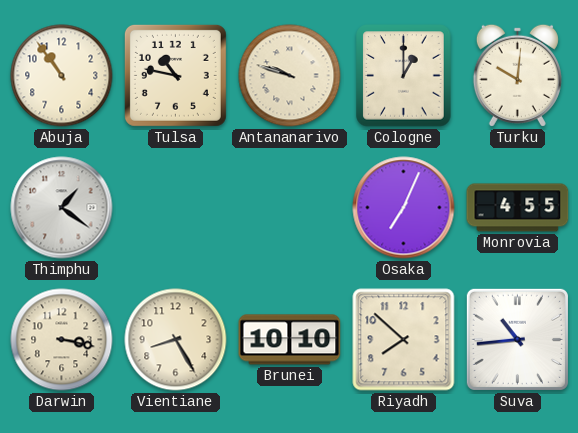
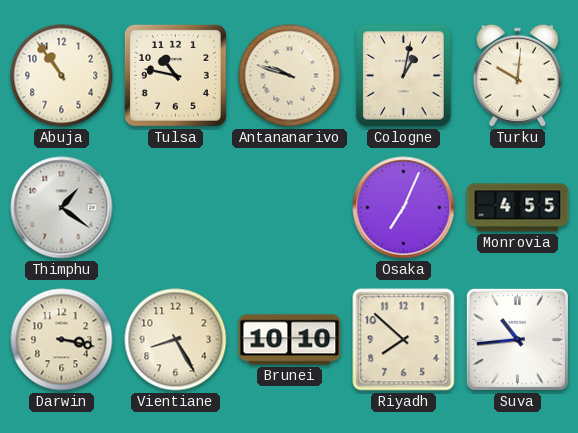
Cologne: 1:00 -> 1:02 (404, 76)
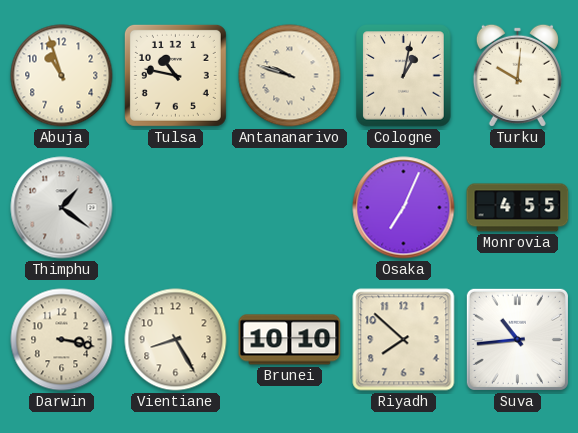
Abuja: 10:54 -> 10:57 (62, 76)
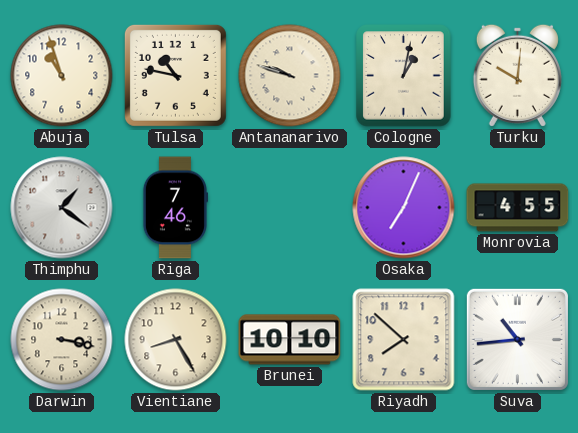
Riga: none -> 7:46 (174, 208)
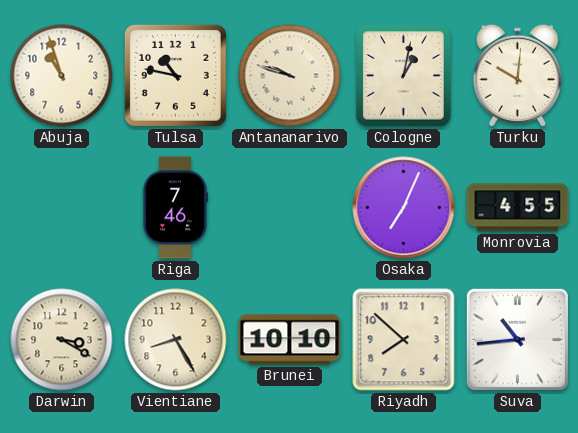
Thimphu: 1:21 -> none (62, 208)
Darwin: 3:17 -> 3:20 (62, 340)
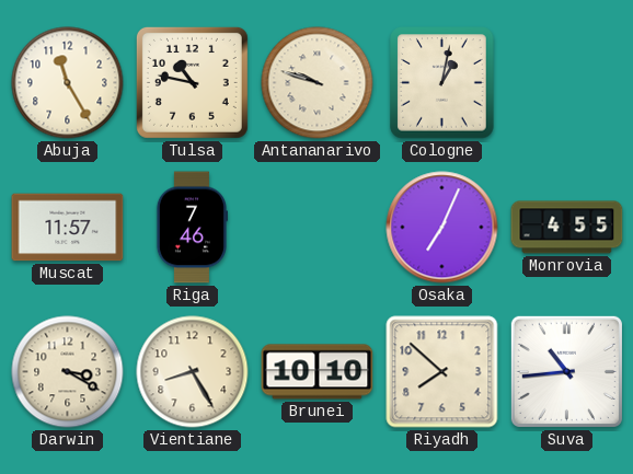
Abuja: 10:57 -> 11:25 (68, 83)
Turku: 10:01 -> none (517, 75)
Muscat: none -> 11:57 (68, 228)
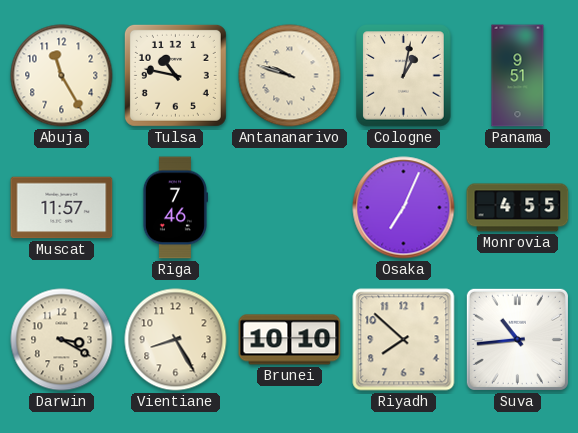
Panama: none -> 9:51 (518, 76)
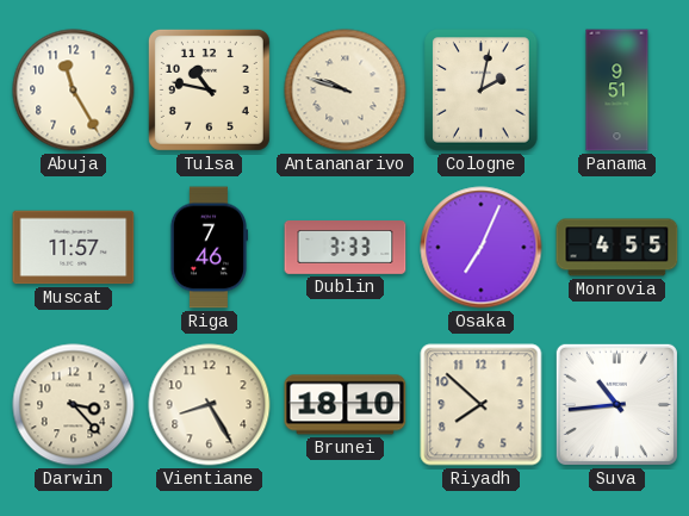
Cologne: 1:02 -> 2:02 (482, 91)
Dublin: none -> 3:33 (346, 248)
Darwin: 3:20 -> 3:23 (74, 405)
Brunei: 10:10 -> 18:10 (346, 405)
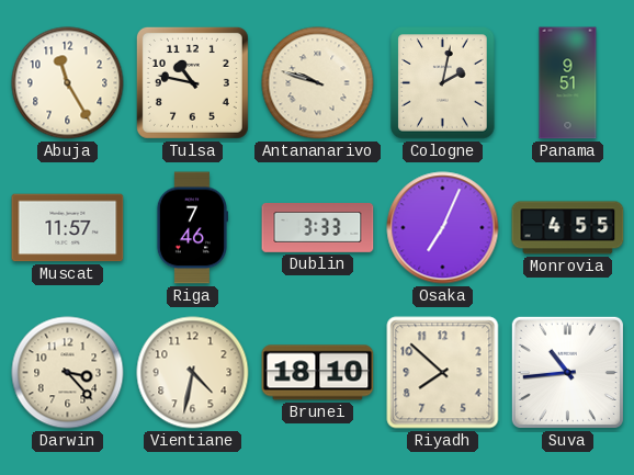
Vientiane: 8:25 -> 4:32 (193, 373)
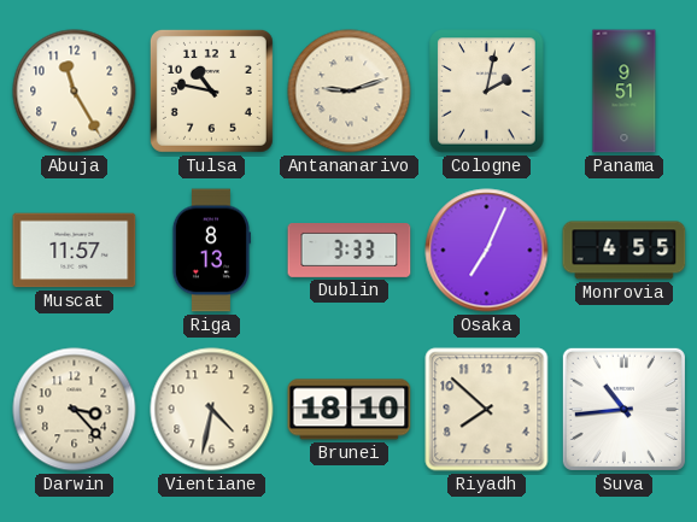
Antananarivo: 9:48 -> 9:12 (350, 92)
Riga: 7:46 -> 8:13 (210, 251)
